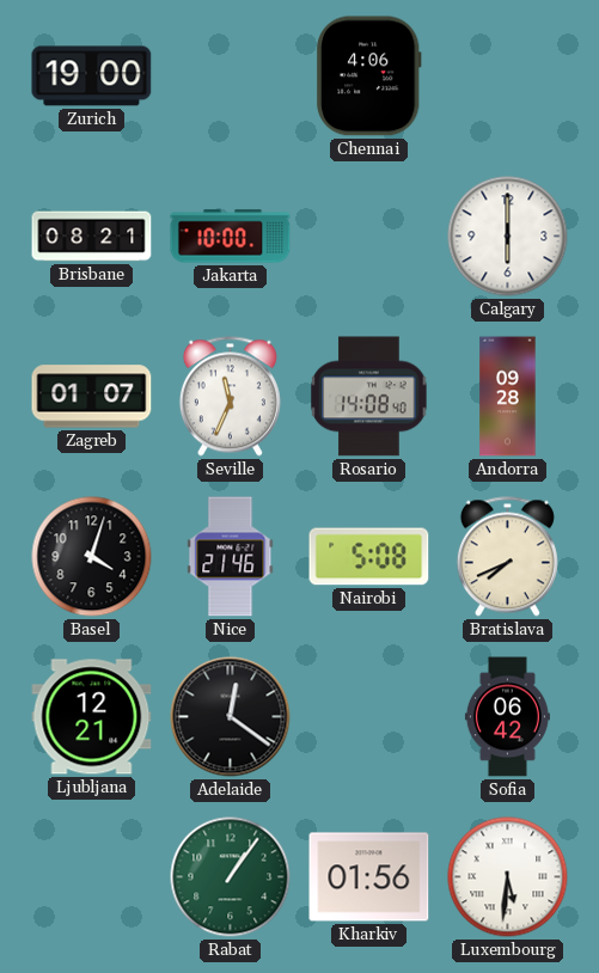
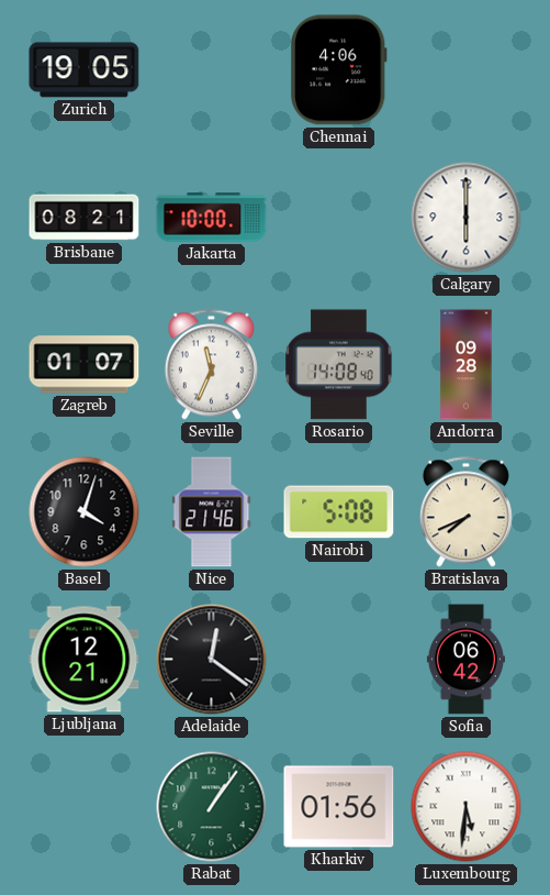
Zurich: 19:00 -> 19:05 (85, 70)
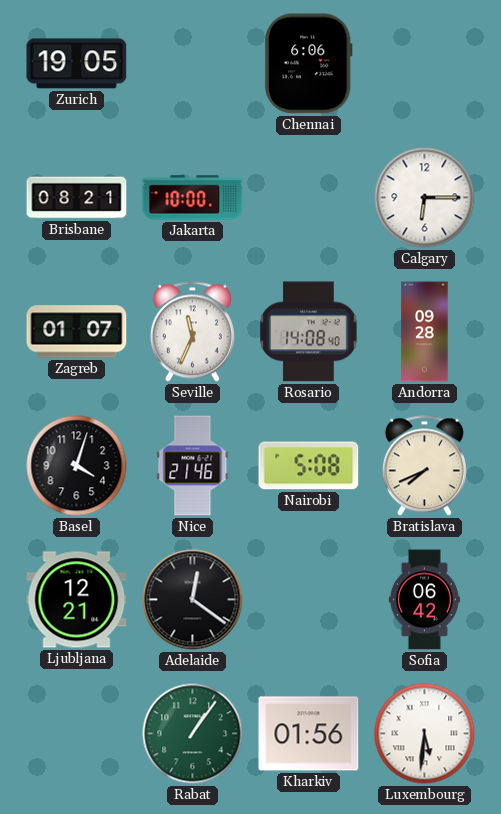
Chennai: 4:06 -> 6:06 (309, 64)
Calgary: 6:00 -> 6:15 (425, 198)
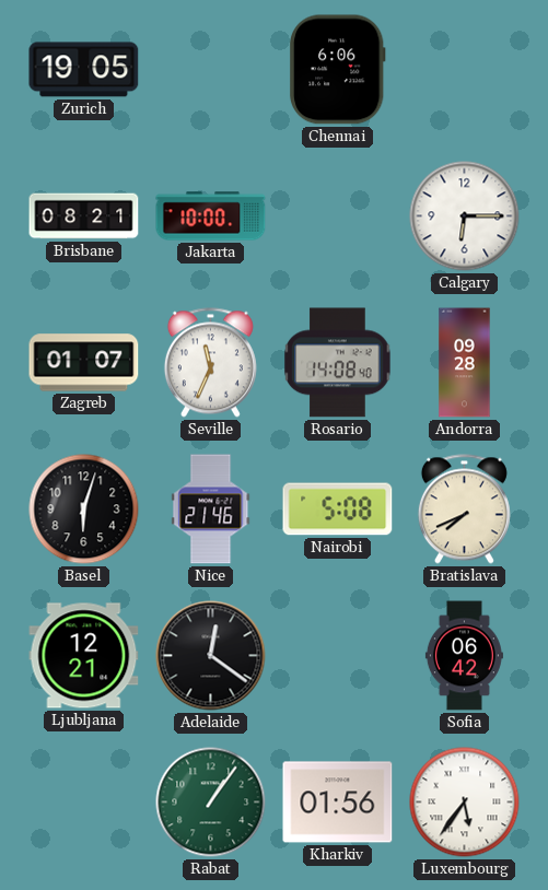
Basel: 4:03 -> 6:03 (84, 510)
Luxembourg: 5:31 -> 5:36 (465, 803)
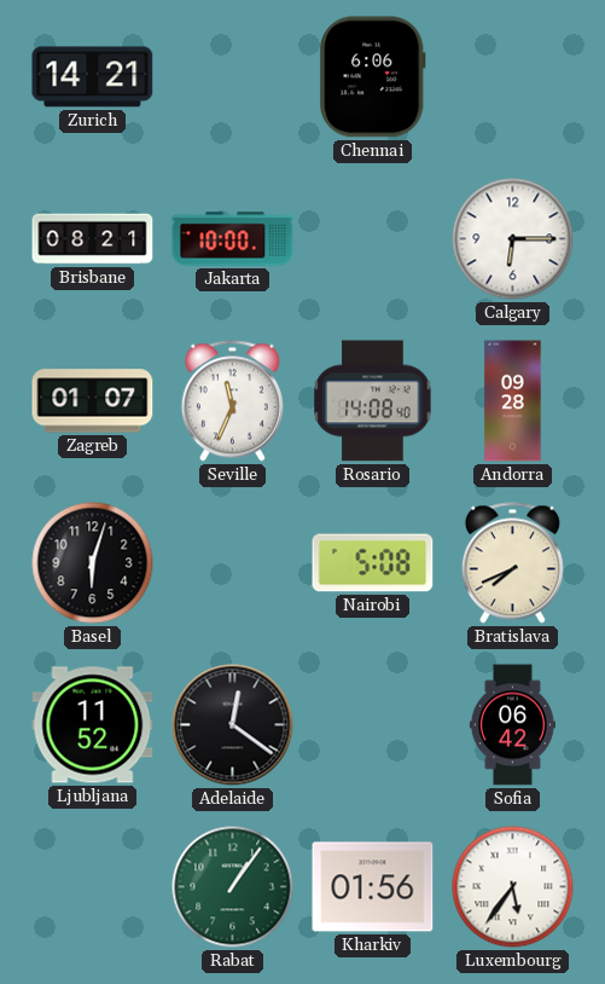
Zurich: 19:05 -> 14:21 (93, 77)
Nice: 21:46 -> none (211, 510)
Ljubljana: 12:21 -> 11:52 (93, 725)
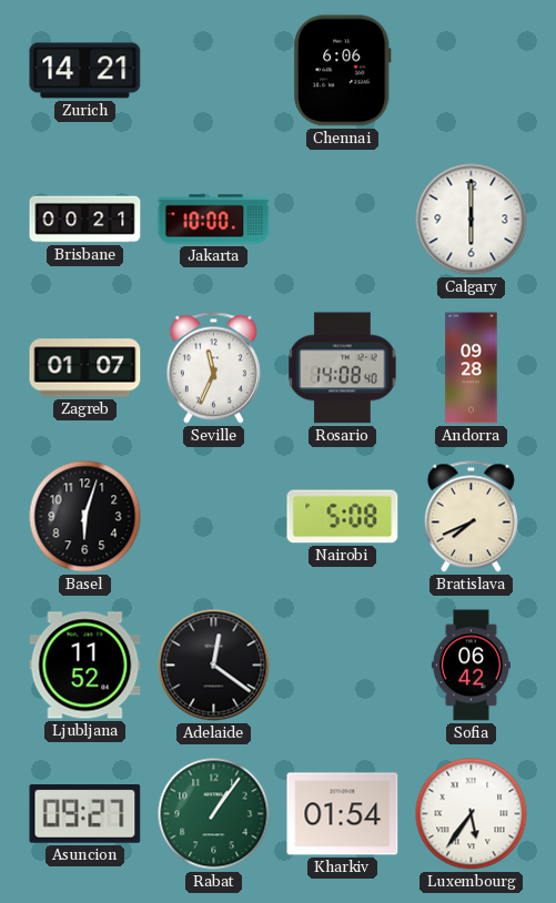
Brisbane: 08:21 -> 00:21 (85, 220)
Calgary: 6:15 -> 6:00 (472, 220)
Asuncion: none -> 09:27 (85, 814)
Kharkiv: 01:56 -> 01:54 (343, 814)
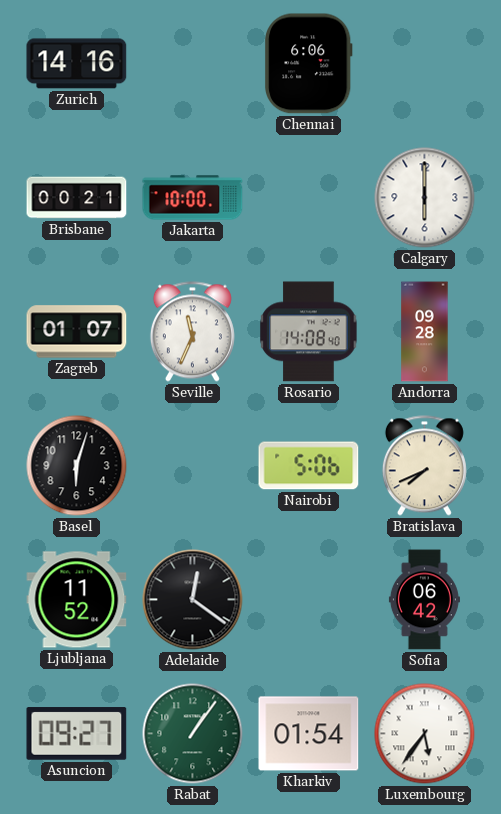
Zurich: 14:21 -> 14:16 (77, 64)
Nairobi: 5:08 -> 5:06 (309, 466)
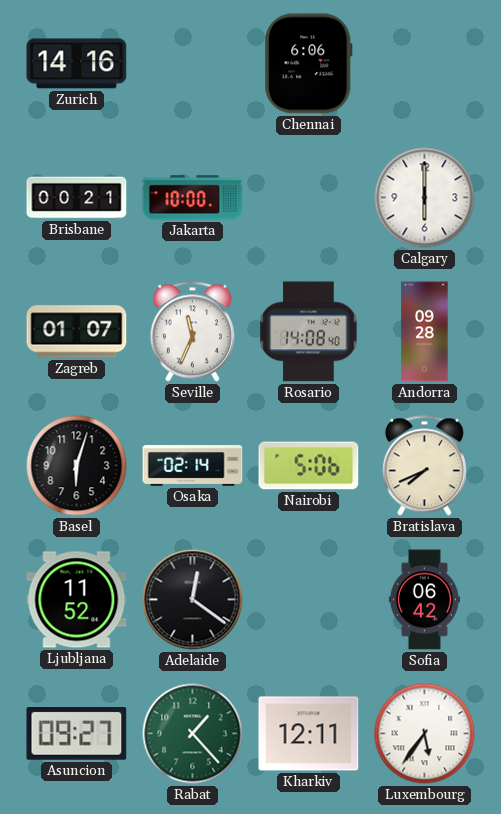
Osaka: none -> 02:14 (193, 466)
Rabat: 1:06 -> 1:23 (193, 734)
Kharkiv: 01:54 -> 12:11 (309, 734)
